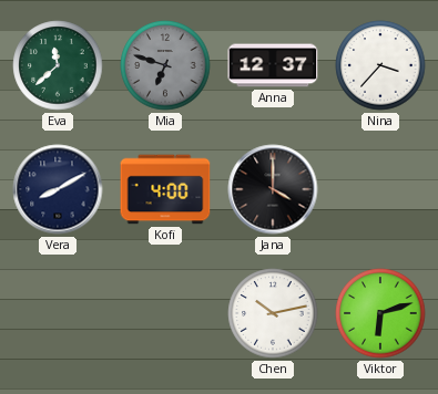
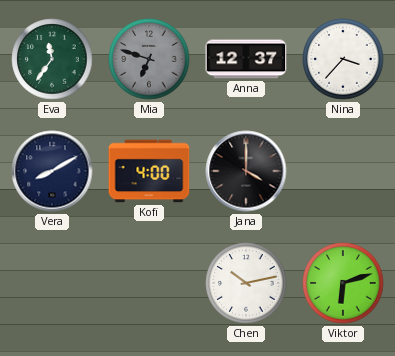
Eva: 11:38 -> 11:36 (52, 59)
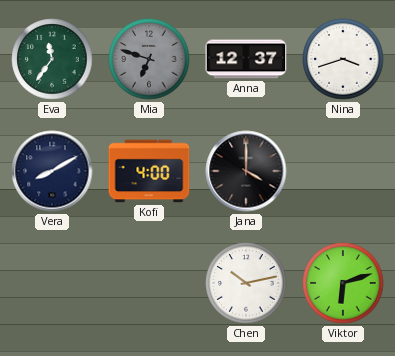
Nina: 3:37 -> 3:42 (343, 59)
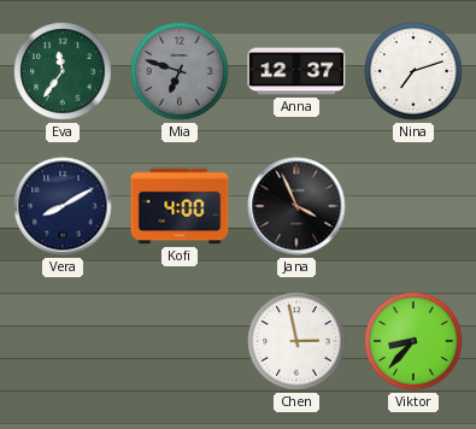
Nina: 3:42 -> 7:12 (413, 71)
Jana: 4:00 -> 3:56 (296, 206)
Chen: 10:13 -> 2:58 (296, 341)
Viktor: 6:12 -> 8:37 (413, 341)
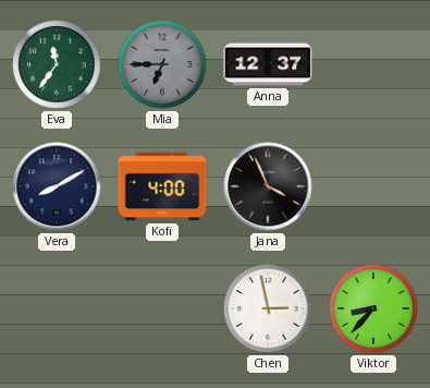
Mia: 6:48 -> 6:45 (162, 64)
Nina: 7:12 -> none (413, 71)
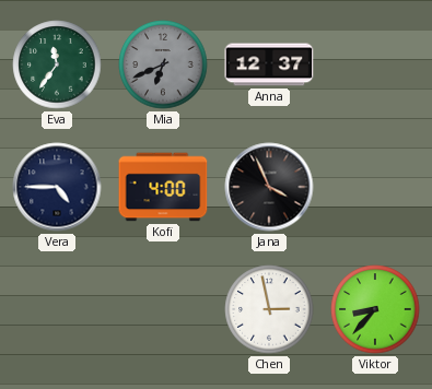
Mia: 6:45 -> 6:41 (163, 64)
Vera: 8:10 -> 4:45 (57, 187)
